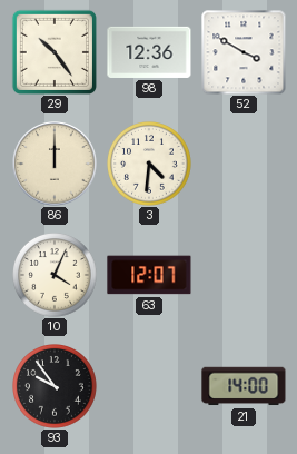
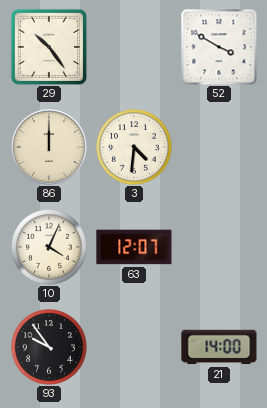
98: 12:36 -> none (149, 52)
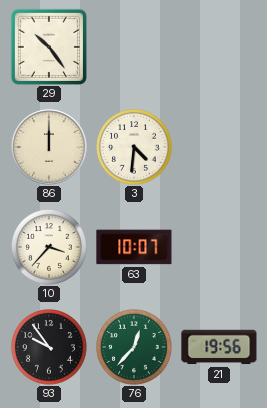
52: 3:50 -> none (219, 47)
10: 4:04 -> 3:37 (50, 248)
63: 12:07 -> 10:07 (134, 247)
76: none -> 12:37 (135, 348)
21: 14:00 -> 19:56 (219, 347)
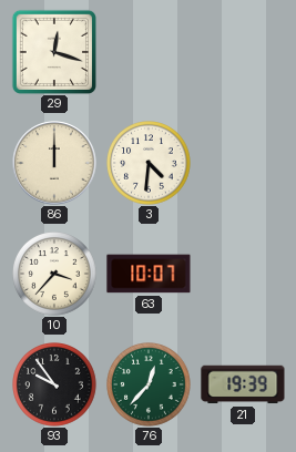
29: 10:24 -> 12:18 (54, 52)
21: 19:56 -> 19:39 (243, 384)
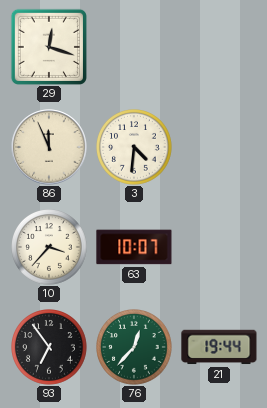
86: 12:00 -> 11:56 (49, 147)
93: 9:54 -> 6:54 (50, 348)
21: 19:39 -> 19:44 (219, 347)
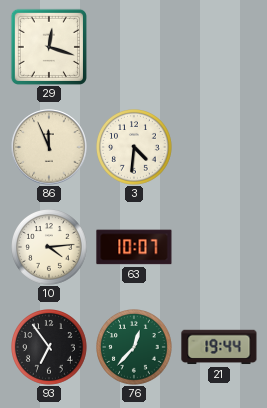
10: 3:37 -> 4:14 (50, 248)
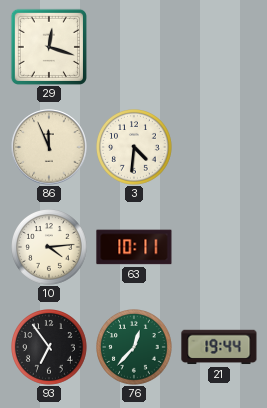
63: 10:07 -> 10:11 (134, 247)
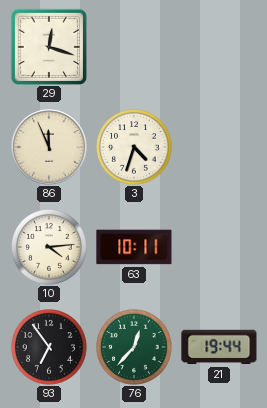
3: 4:31 -> 4:33 (135, 148)
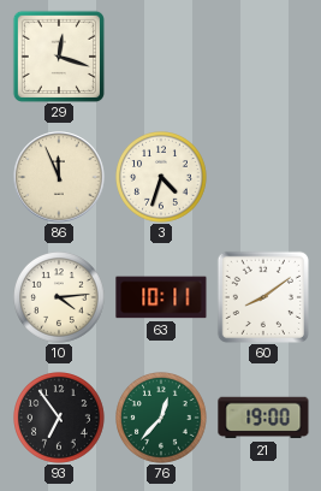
60: none -> 8:09 (263, 297)
21: 19:44 -> 19:00 (263, 418)
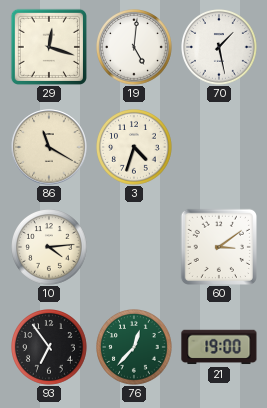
19: none -> 5:01 (135, 48)
70: none -> 1:28 (220, 48)
86: 11:56 -> 11:20 (49, 147)
63: 10:11 -> none (161, 297)
60: 8:09 -> 3:09 (219, 247)
